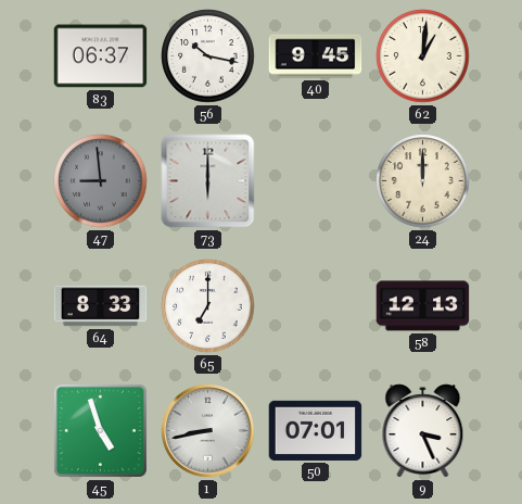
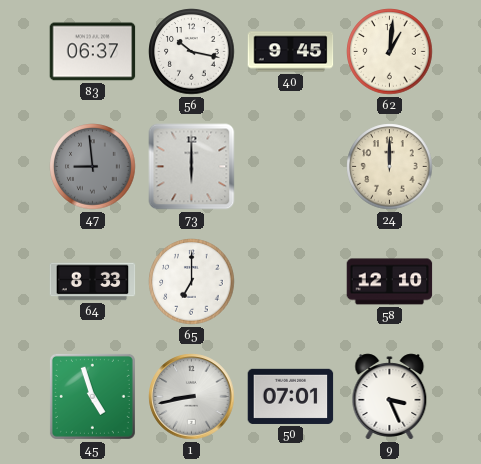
58: 12:13 -> 12:10 (390, 282)
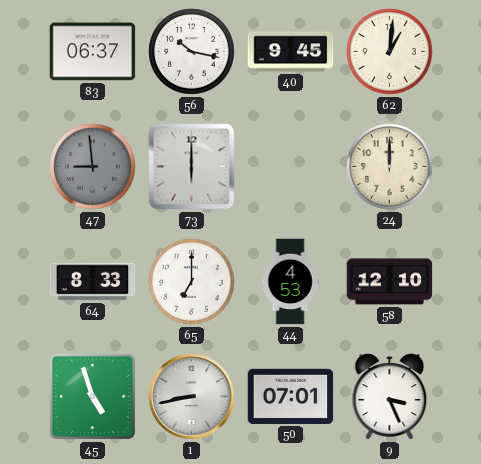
44: none -> 4:53 (290, 282)
